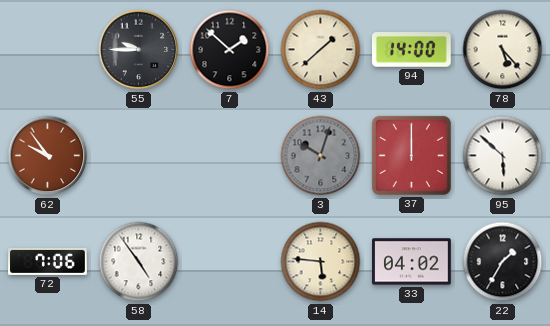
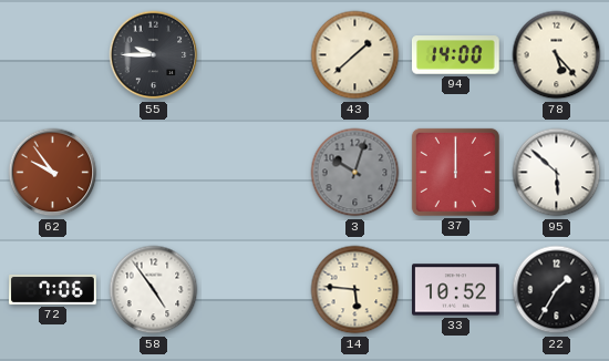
7: 1:52 -> none (230, 50)
33: 04:02 -> 10:52 (456, 290)
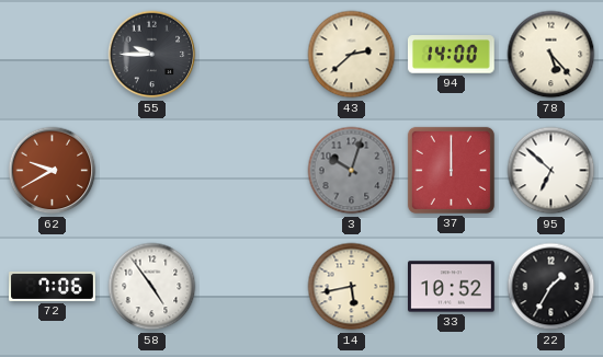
43: 1:38 -> 2:38 (352, 55)
62: 9:54 -> 9:40 (53, 171)
95: 5:52 -> 6:52 (551, 171)
14: 5:46 -> 5:43 (352, 287)
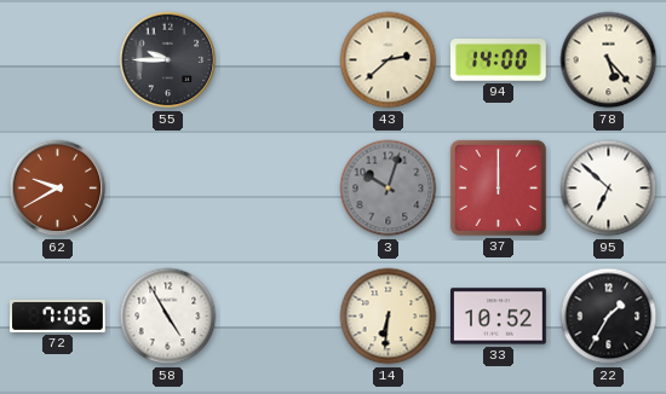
58: 4:54 -> 4:55 (168, 317)
14: 5:43 -> 6:31 (389, 317)
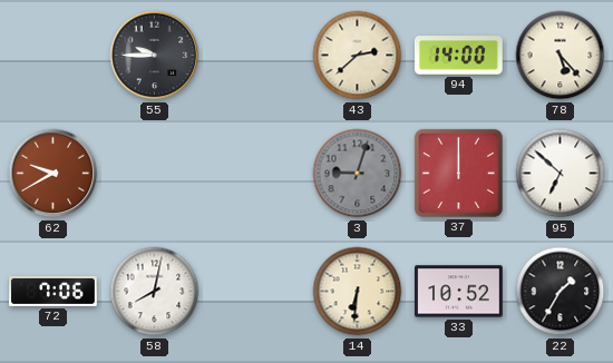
3: 10:03 -> 9:03 (358, 174)
58: 4:55 -> 8:02 (155, 292)
